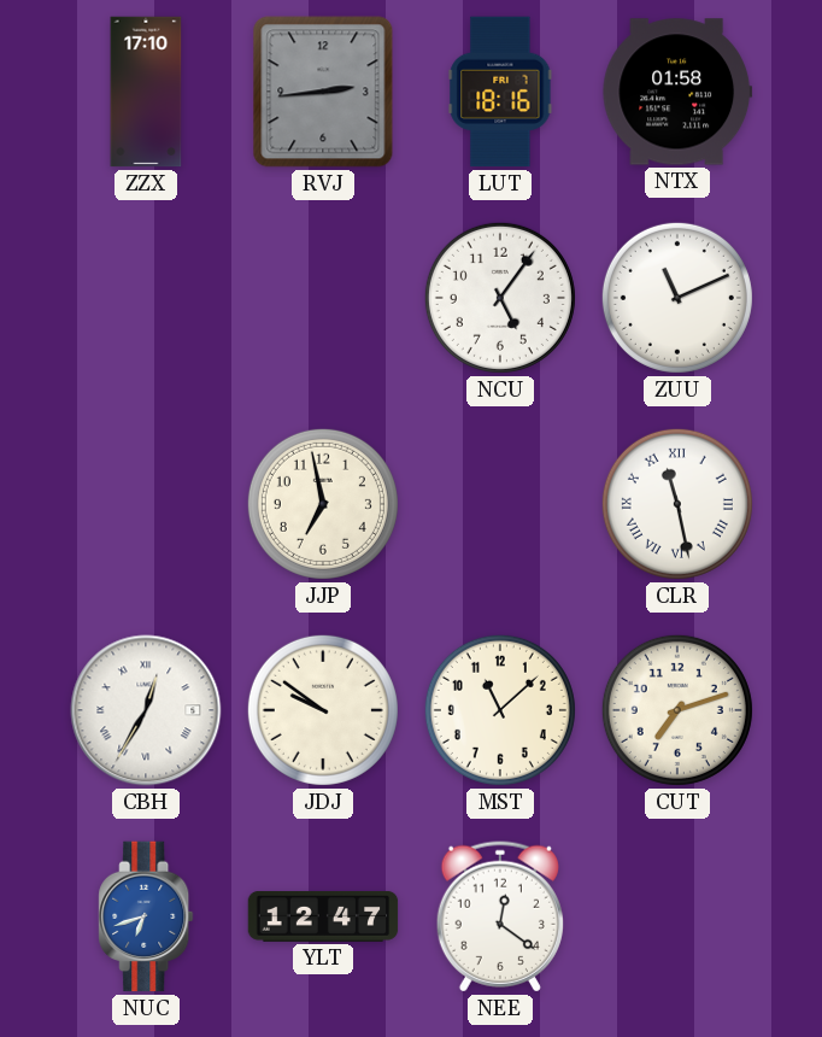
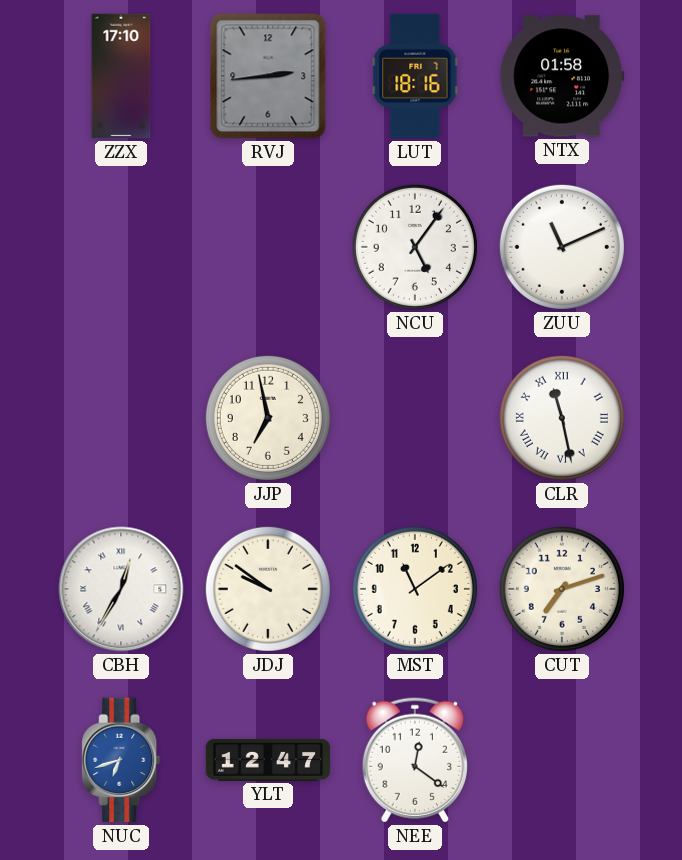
MST: 11:08 -> 11:09 (415, 589)
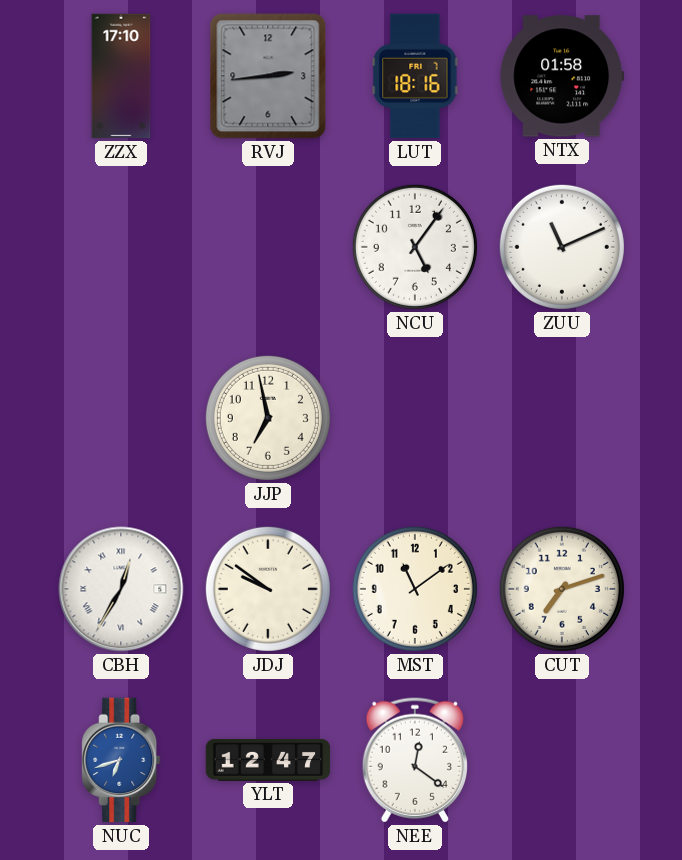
CLR: 11:28 -> none (562, 418)
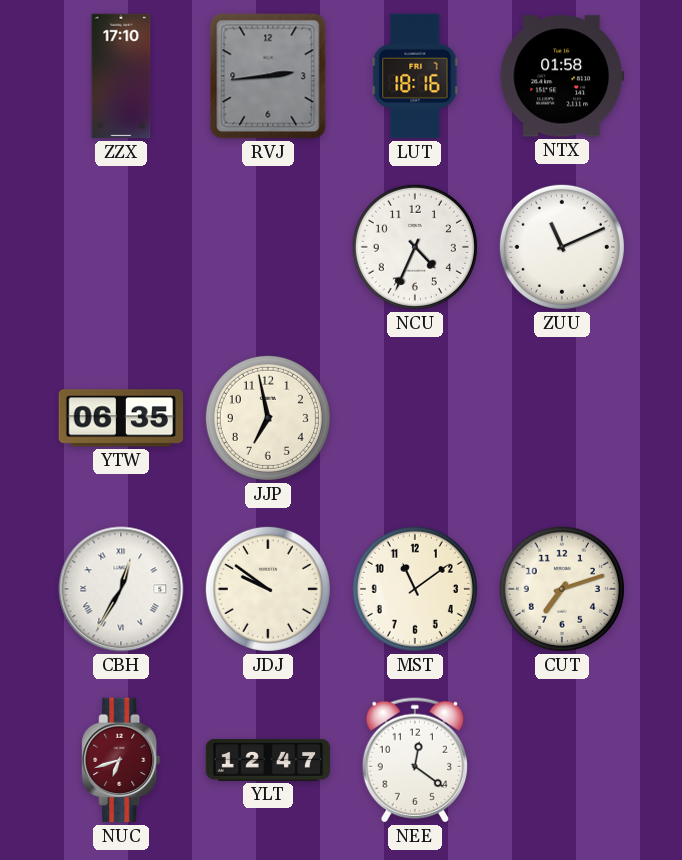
NCU: 5:06 -> 4:34 (415, 247)
YTW: none -> 06:35 (121, 418)
NUC dial: blue -> burgundy (121, 760)
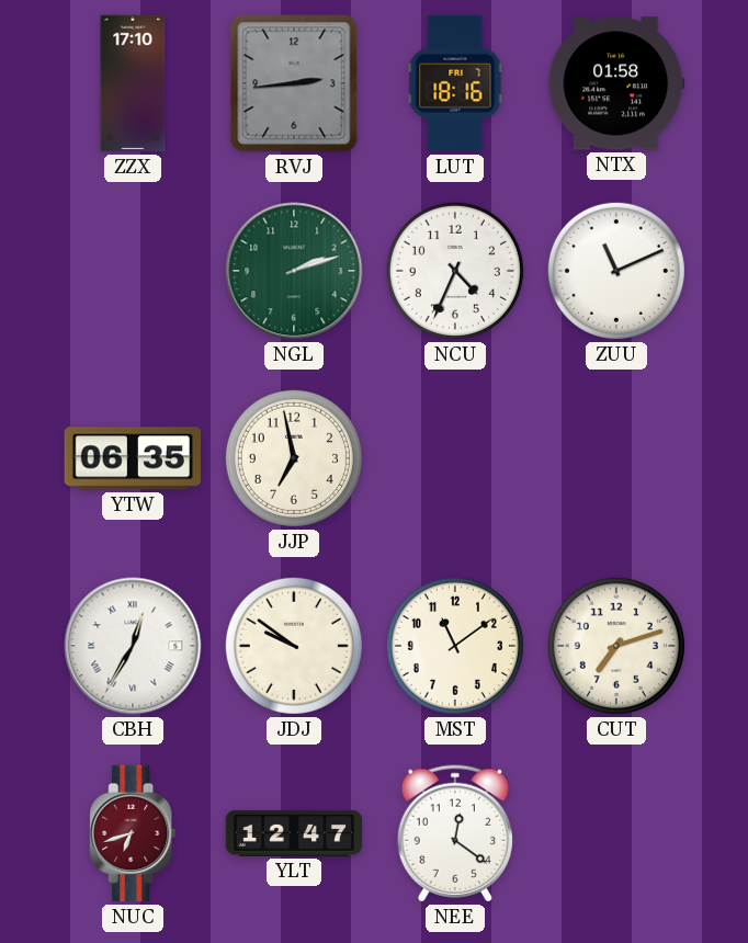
NGL: none -> 2:12 (294, 271)
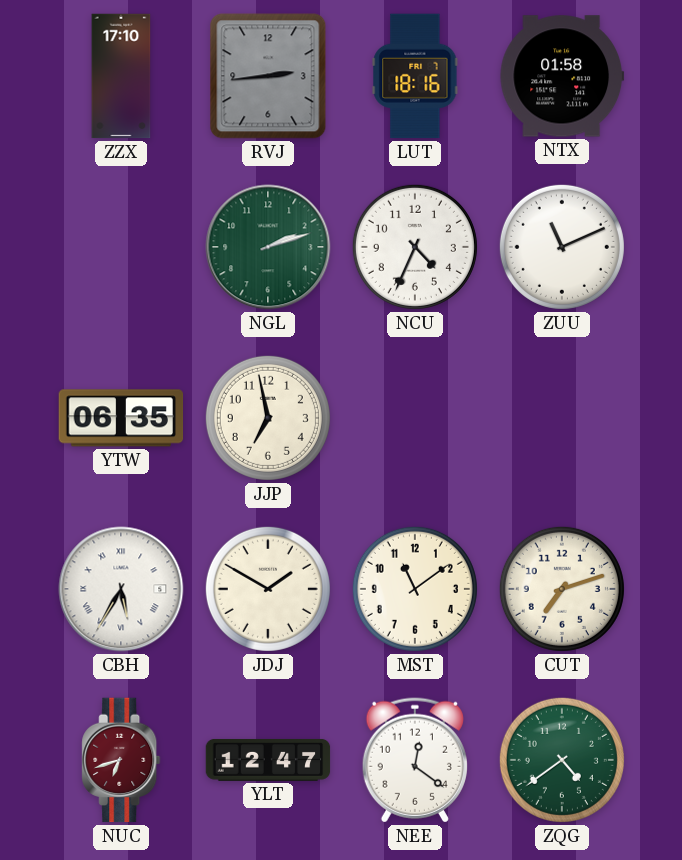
CBH: 12:35 -> 5:35 (121, 589)
JDJ: 9:51 -> 1:50 (268, 589)
ZQG: none -> 4:39 (562, 760)
